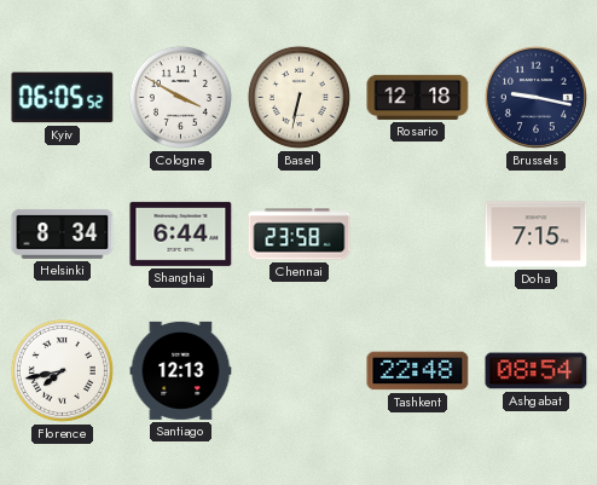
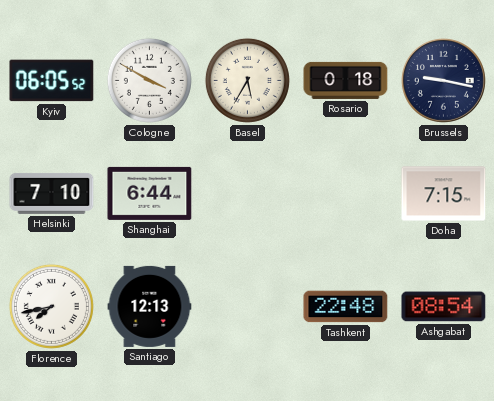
Basel: 6:32 -> 5:35 (247, 80)
Rosario: 12:18 -> 0:18 (346, 80)
Helsinki: 8:34 -> 7:10 (52, 193)
Chennai: 23:58 -> none (300, 235)
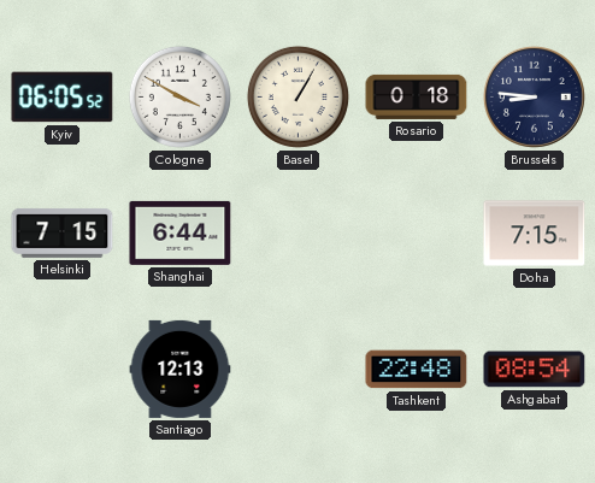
Basel: 5:35 -> 1:05 (297, 96)
Brussels: 9:17 -> 8:46 (534, 96)
Helsinki: 7:10 -> 7:15 (63, 232)
Florence: 7:43 -> none (51, 306)
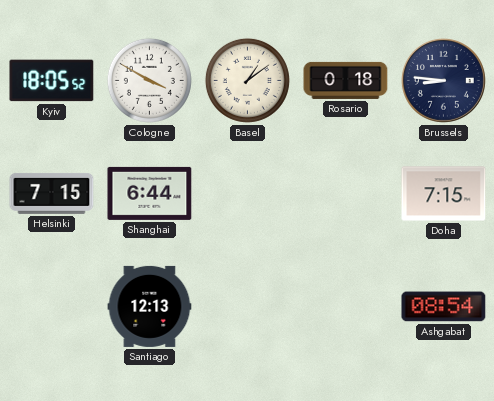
Kyiv: 06:05 -> 18:05 (52, 81)
Basel: 1:05 -> 1:09 (247, 80)
Tashkent: 22:48 -> none (417, 370)
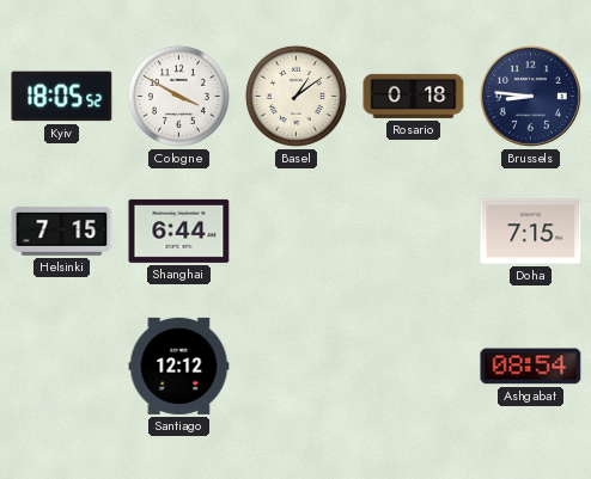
Santiago: 12:13 -> 12:12 (179, 366)
